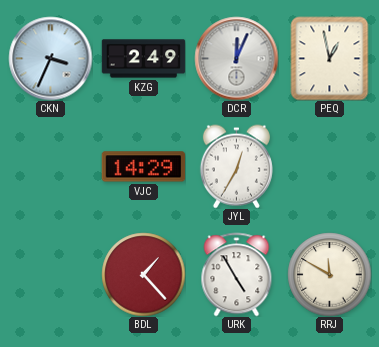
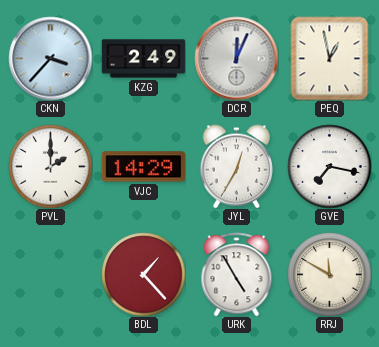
CKN: 3:34 -> 3:37 (50, 58)
PVL: none -> 2:00 (50, 166)
GVE: none -> 7:17 (329, 166)
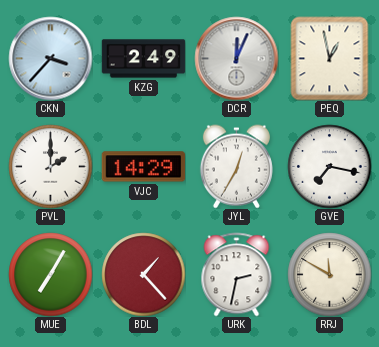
MUE: none -> 7:05 (50, 274)
URK: 4:55 -> 2:32 (237, 274)
